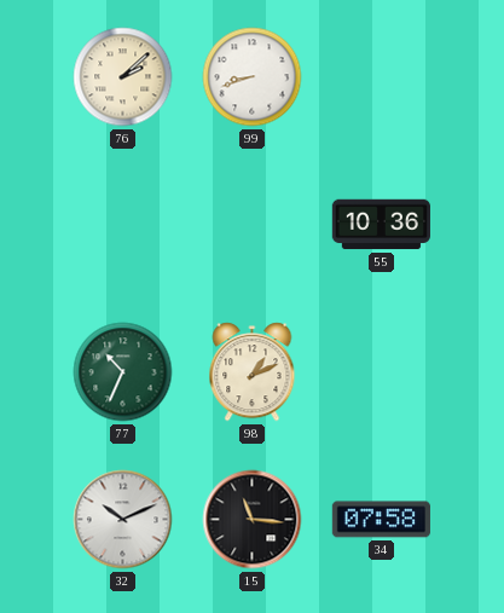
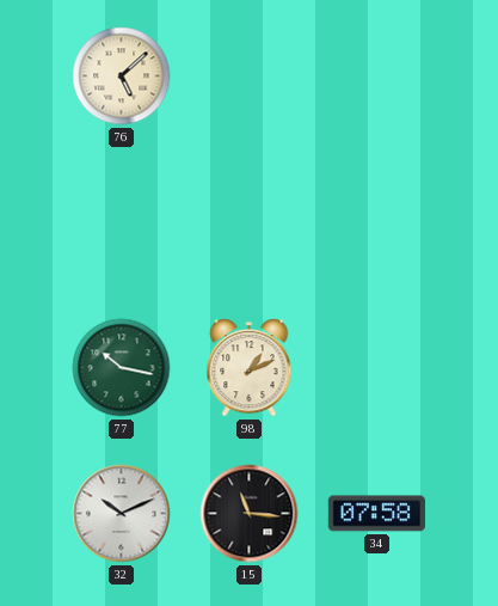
76: 2:08 -> 5:08 (122, 76)
99: 8:42 -> none (253, 77)
55: 10:36 -> none (381, 225)
77: 10:34 -> 10:17 (122, 368)
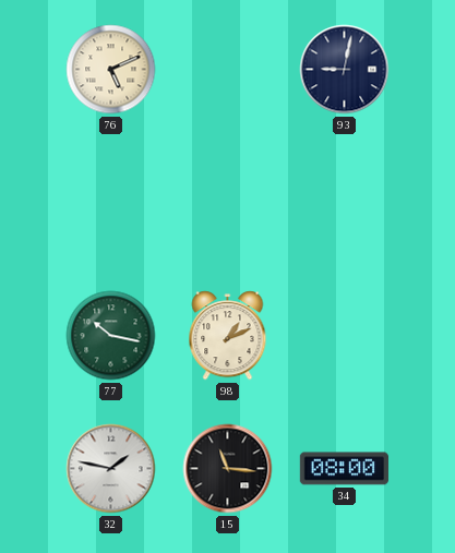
76: 5:08 -> 5:11 (111, 70)
93: none -> 9:02 (345, 70)
32: 10:11 -> 1:47 (111, 469)
34: 07:58 -> 08:00 (344, 469)
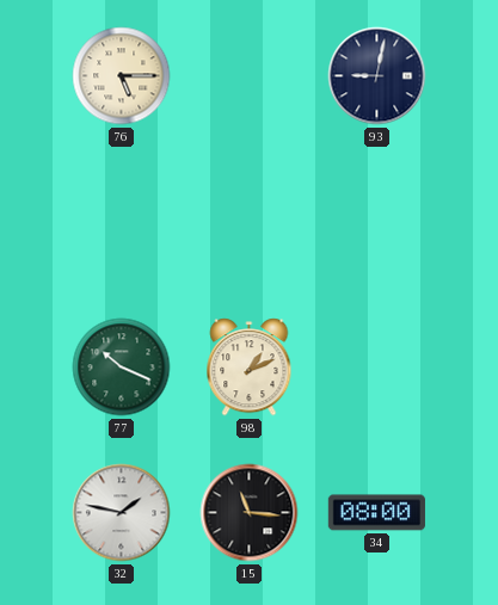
76: 5:11 -> 5:15 (122, 76)
77: 10:17 -> 10:19 (122, 368)
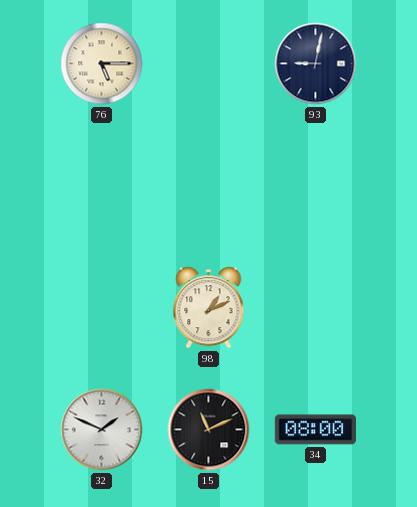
77: 10:19 -> none (122, 368)
32: 1:47 -> 1:49 (102, 430)
15: 11:16 -> 11:11 (209, 430)
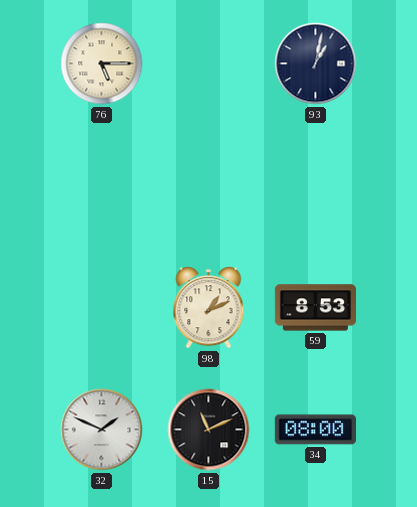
93: 9:02 -> 1:02 (316, 64)
59: none -> 8:53 (315, 308)
